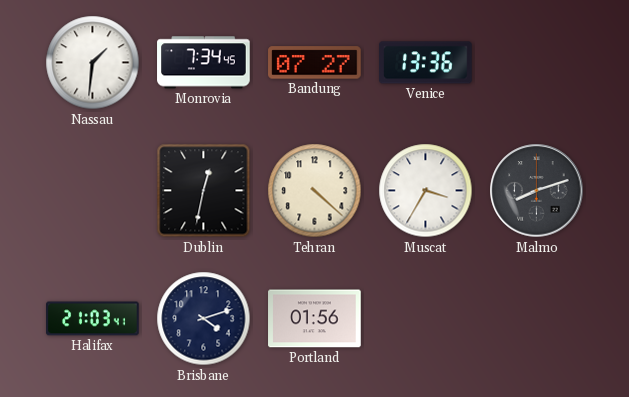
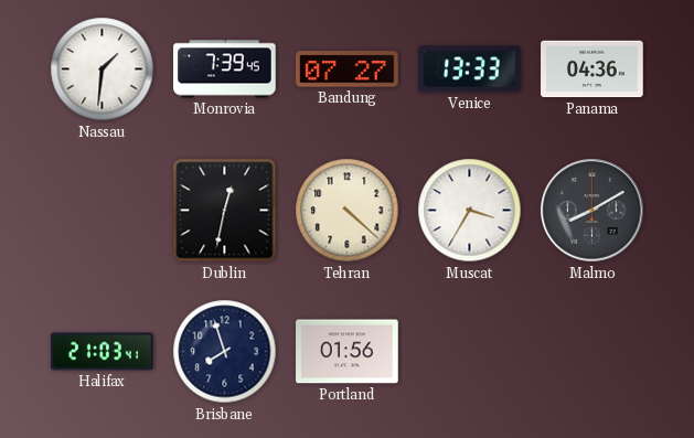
Monrovia: 7:34 -> 7:39 (225, 70)
Venice: 13:36 -> 13:33 (470, 70)
Panama: none -> 04:36 (592, 70)
Malmo: 8:12 -> 8:10 (592, 211)
Brisbane: 4:12 -> 7:57 (225, 352)
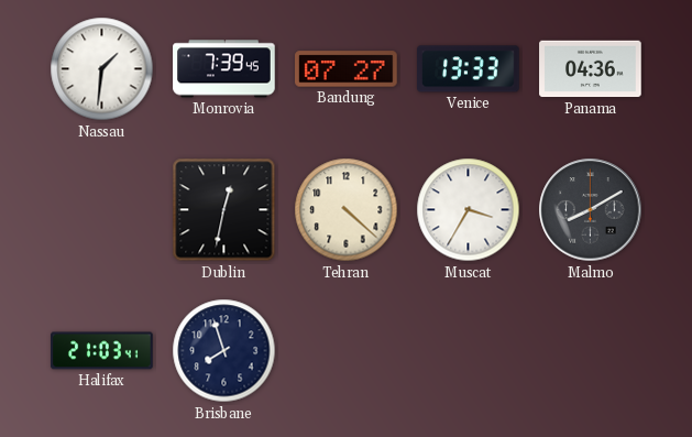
Portland: 01:56 -> none (348, 352)
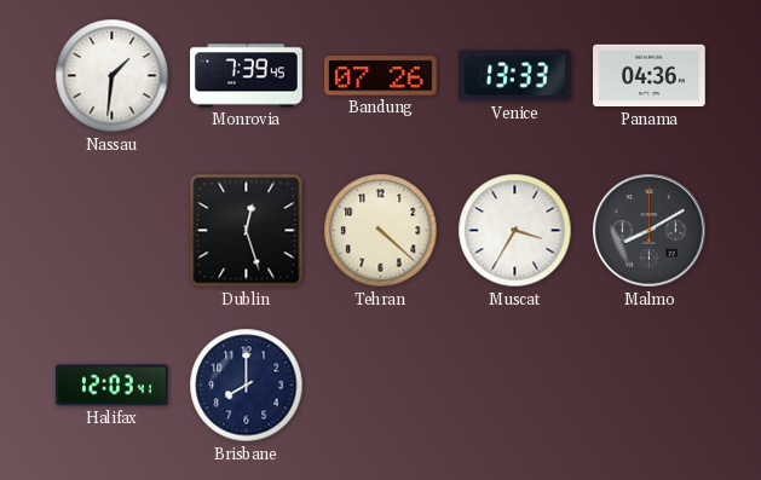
Bandung: 07:27 -> 07:26 (381, 76)
Dublin: 12:32 -> 12:27 (247, 231)
Halifax: 21:03 -> 12:03 (113, 386)
Brisbane: 7:57 -> 8:00 (247, 386)
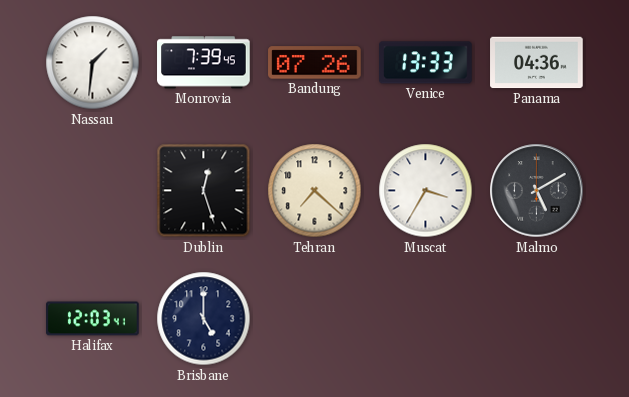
Tehran: 4:22 -> 7:22 (315, 191)
Malmo: 8:10 -> 5:10 (537, 191)
Brisbane: 8:00 -> 5:00 (204, 319)
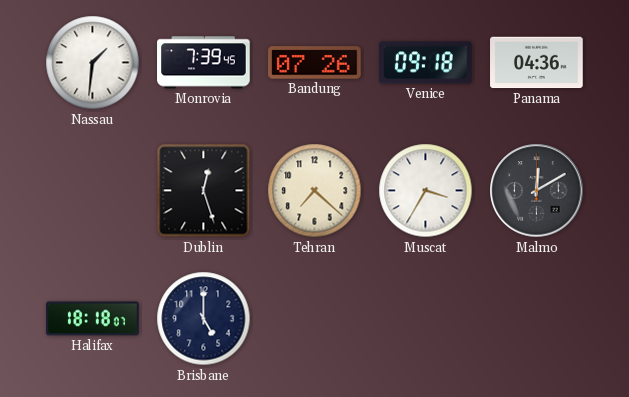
Venice: 13:33 -> 09:18 (426, 63)
Malmo: 5:10 -> 12:10 (537, 191)
Halifax: 12:03 -> 18:18 (93, 319)
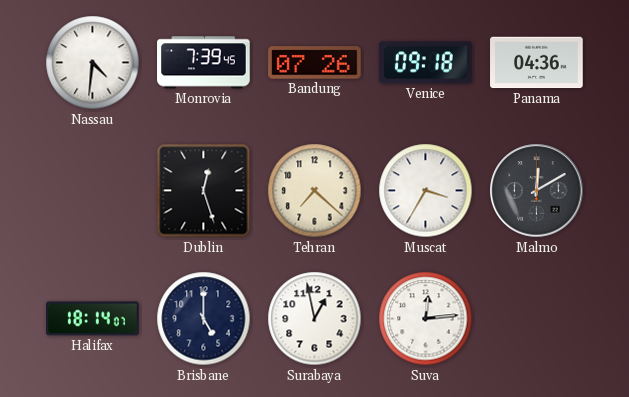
Nassau: 1:31 -> 4:31 (93, 63)
Halifax: 18:18 -> 18:14 (93, 319)
Surabaya: none -> 12:58 (315, 319)
Suva: none -> 12:14 (426, 319)
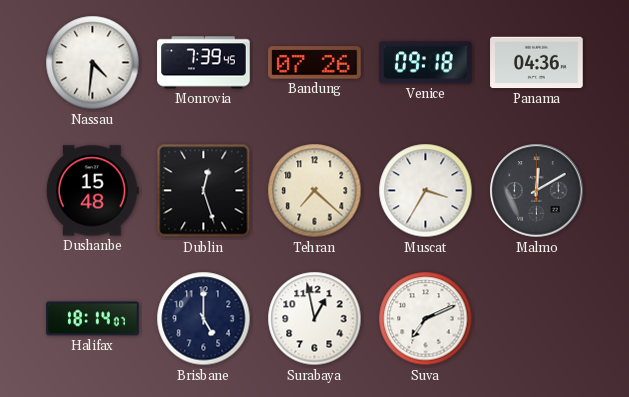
Dushanbe: none -> 15:48 (92, 191)
Suva: 12:14 -> 7:11 (426, 319)
